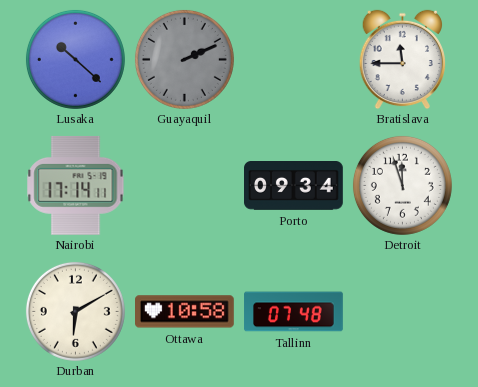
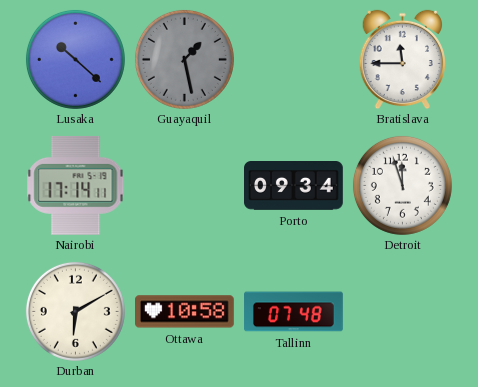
Guayaquil: 2:11 -> 1:28 (184, 59)
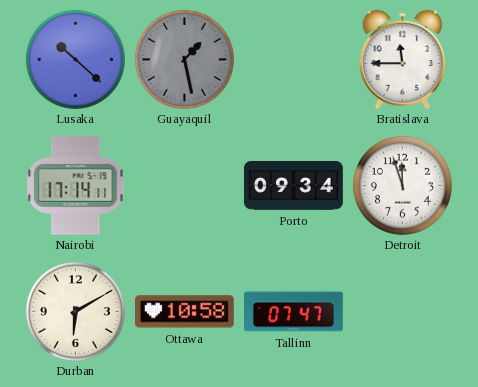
Tallinn: 07:48 -> 07:47 (294, 312)
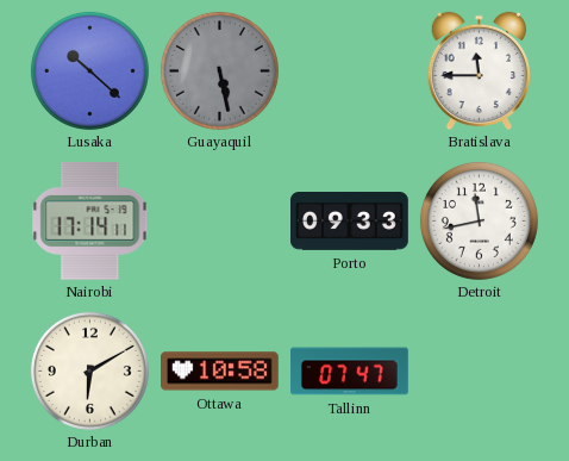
Guayaquil: 1:28 -> 5:28 (219, 70)
Porto: 09:34 -> 09:33 (350, 222)
Detroit: 11:57 -> 11:43 (479, 220)
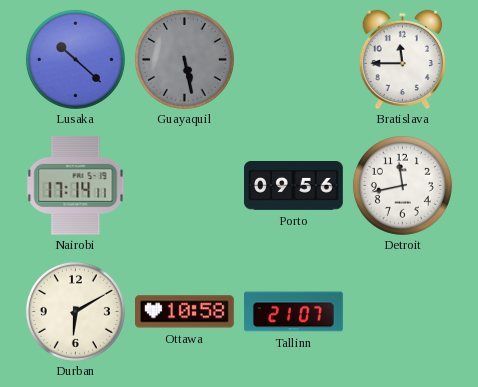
Porto: 09:33 -> 09:56 (294, 186)
Tallinn: 07:47 -> 21:07 (294, 312)
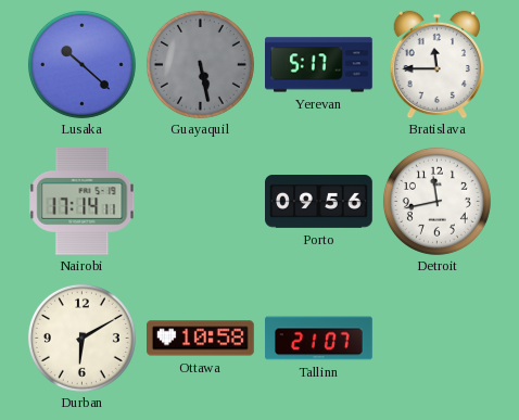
Yerevan: none -> 5:17 (319, 65)
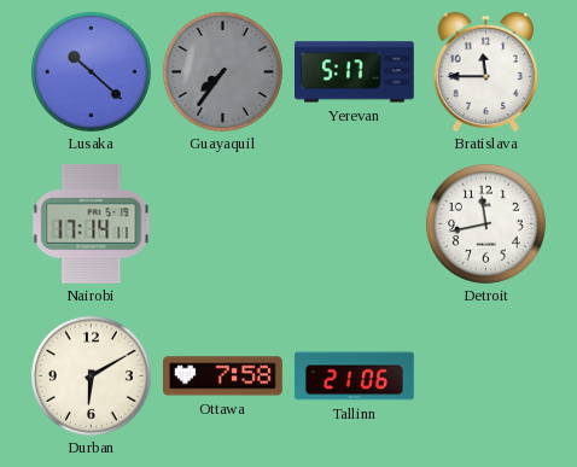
Guayaquil: 5:28 -> 7:36 (222, 71)
Porto: 09:56 -> none (319, 202)
Ottawa: 10:58 -> 7:58 (223, 376)
Tallinn: 21:07 -> 21:06 (355, 376)
